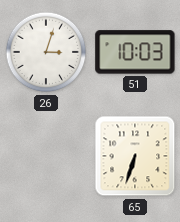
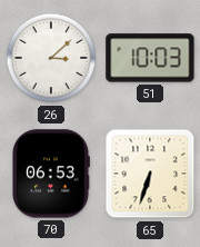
26: 3:03 -> 3:08 (51, 58)
70: none -> 06:53 (51, 174)
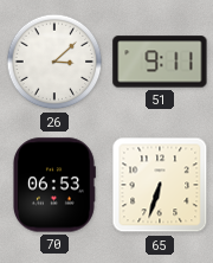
51: 10:03 -> 9:11 (160, 62)
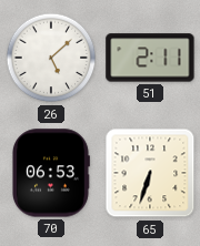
26: 3:08 -> 5:08 (51, 58)
51: 9:11 -> 2:11 (150, 58)
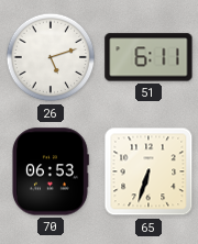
26: 5:08 -> 5:12 (51, 57)
51: 2:11 -> 6:11 (148, 57)
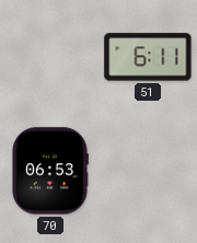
26: 5:12 -> none (51, 57)
65: 6:33 -> none (148, 171)
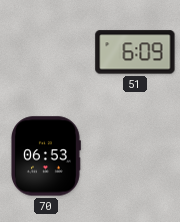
51: 6:11 -> 6:09 (135, 52)
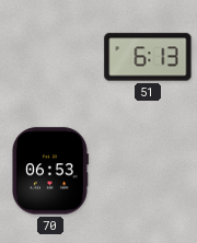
51: 6:09 -> 6:13 (148, 57)
